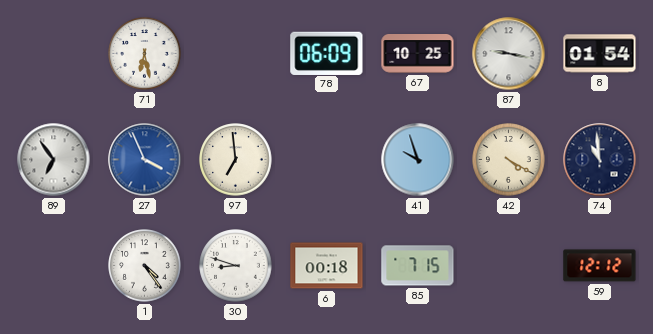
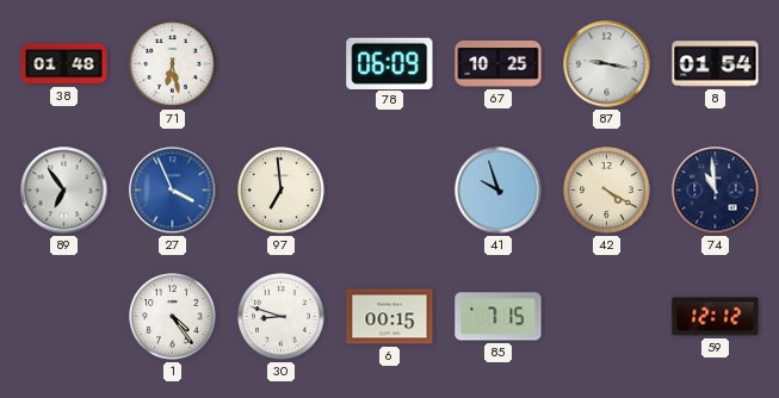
38: none -> 01:48 (64, 64)
6: 00:18 -> 00:15 (390, 317)
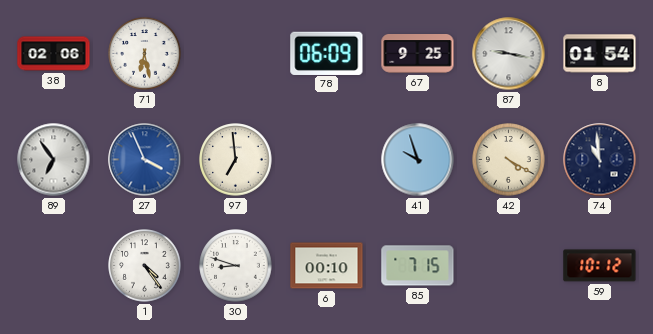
38: 01:48 -> 02:06 (54, 54)
67: 10:25 -> 9:25 (418, 54)
6: 00:15 -> 00:10 (327, 266)
59: 12:12 -> 10:12 (600, 266)
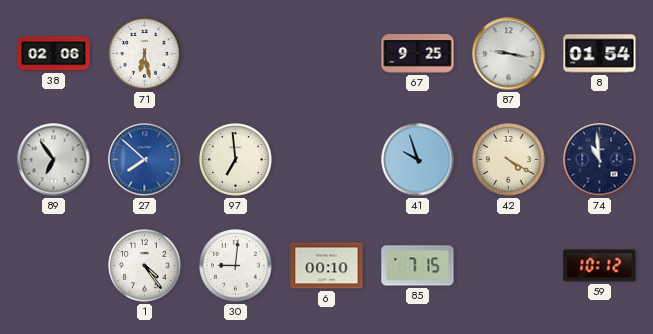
78: 06:09 -> none (327, 53)
27: 3:56 -> 7:52 (145, 160)
30: 8:48 -> 9:01 (236, 266)
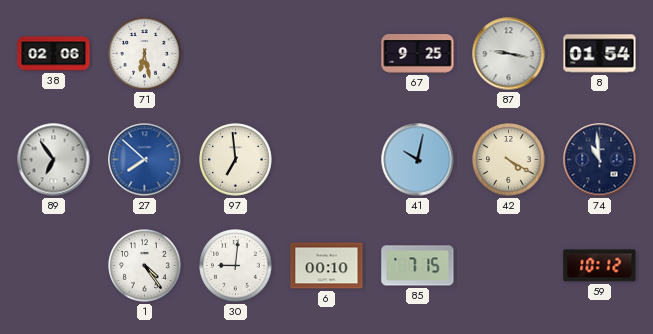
41: 9:57 -> 10:02 (418, 160)
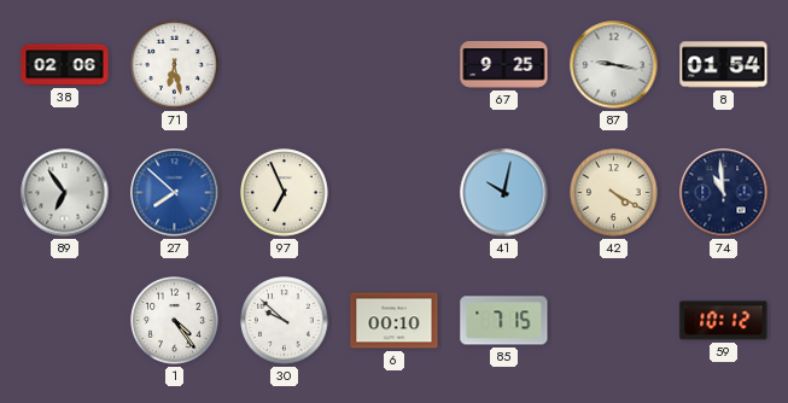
97: 6:59 -> 6:56 (285, 193)
30: 9:01 -> 9:52 (285, 321)
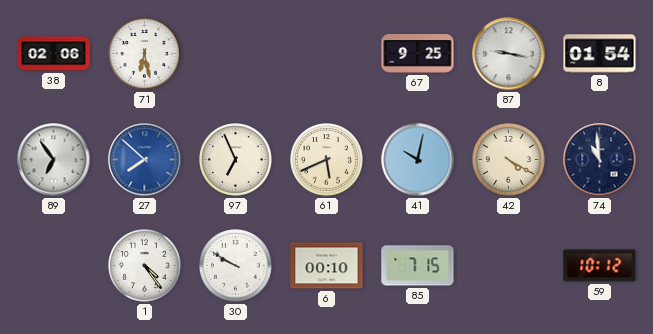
61: none -> 5:41 (327, 160)
30: 9:52 -> 9:50 (236, 266)
